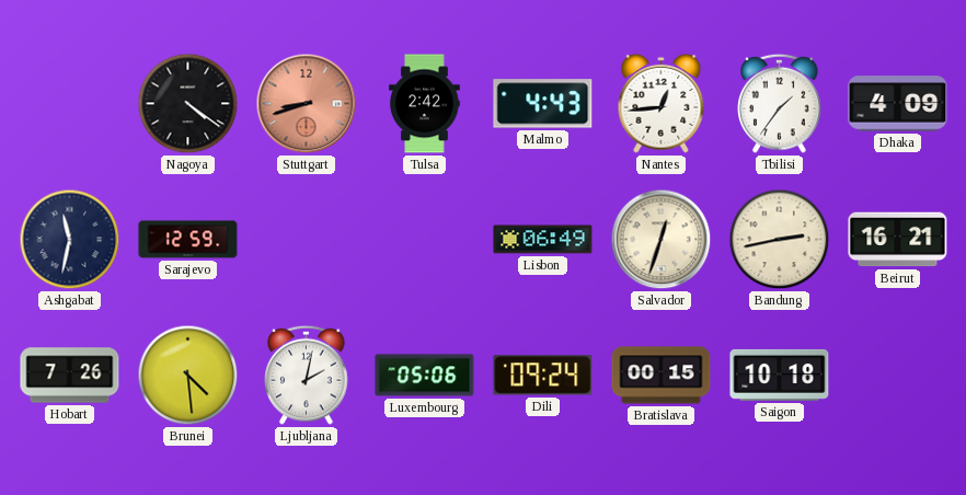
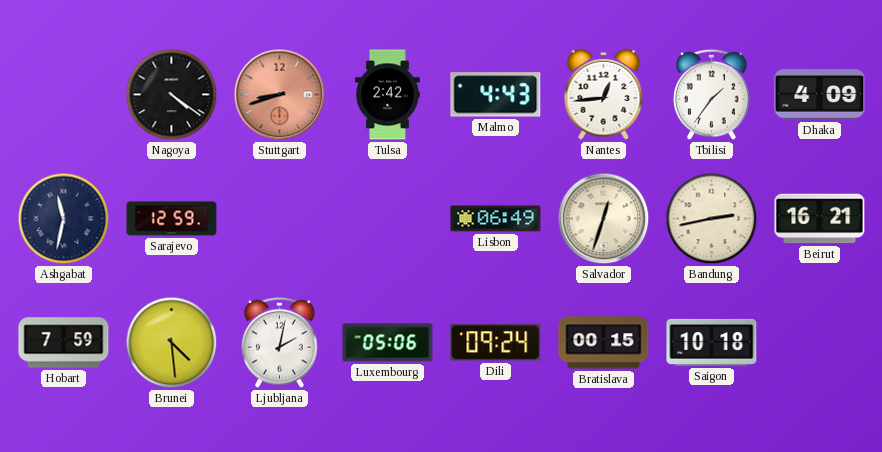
Hobart: 7:26 -> 7:59 (64, 343)
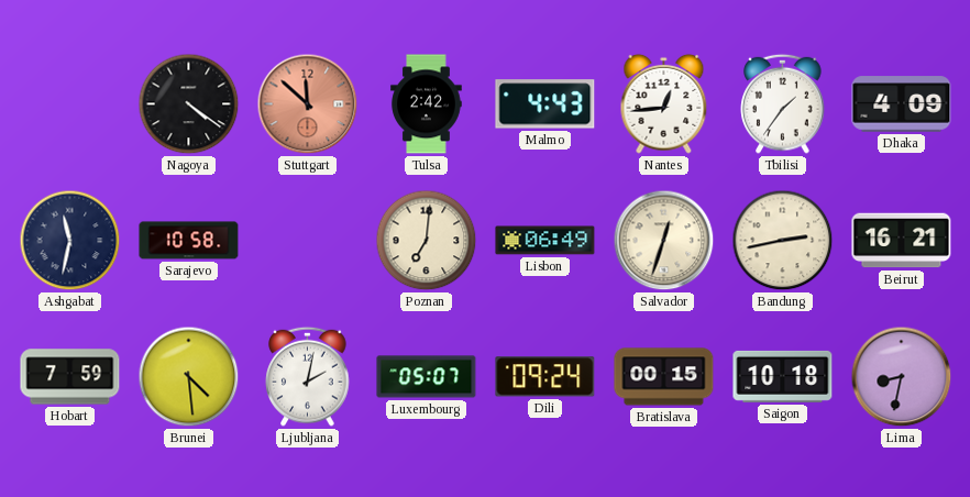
Stuttgart: 8:42 -> 11:52 (308, 104)
Sarajevo: 12:59 -> 10:58 (189, 241)
Poznan: none -> 7:01 (427, 241)
Luxembourg: 05:06 -> 05:07 (427, 377)
Lima: none -> 8:32 (902, 377)
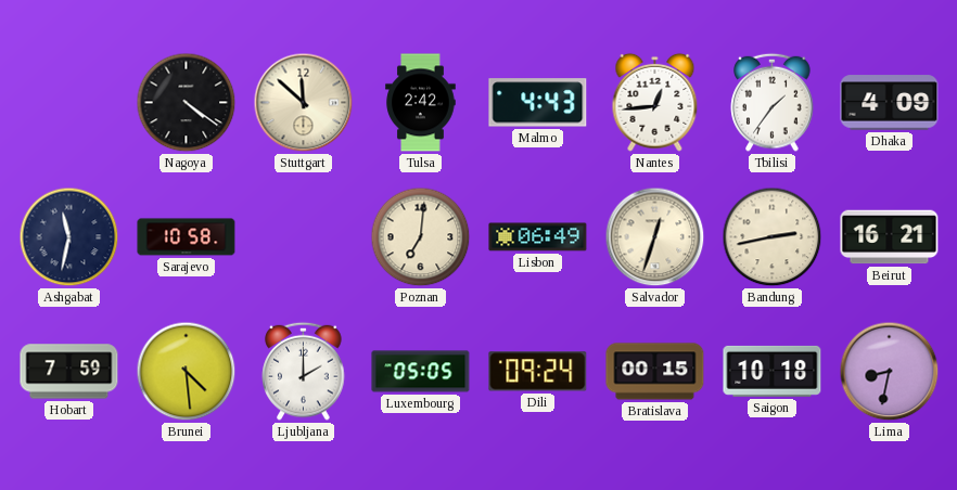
Stuttgart dial: salmon -> cream (304, 103)
Ljubljana: 2:02 -> 2:00 (304, 371)
Luxembourg: 05:07 -> 05:05 (421, 372)
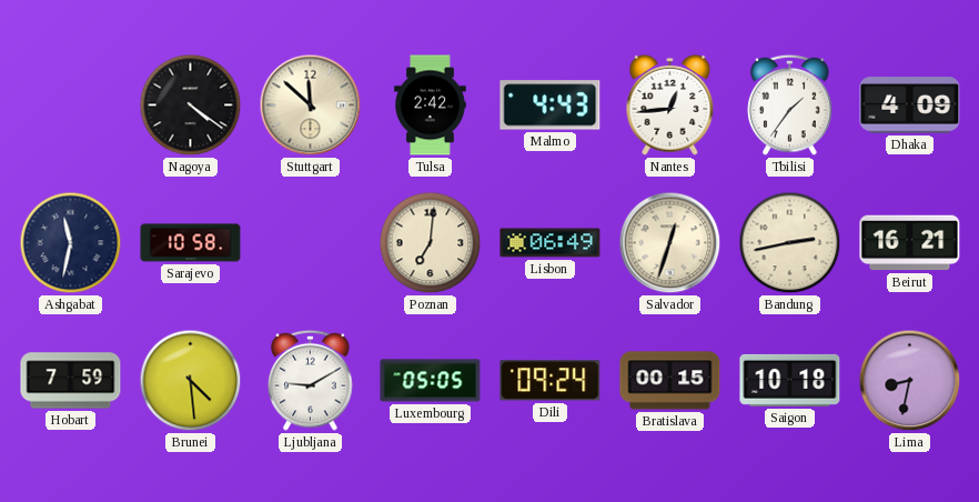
Ljubljana: 2:00 -> 9:10 (311, 380)
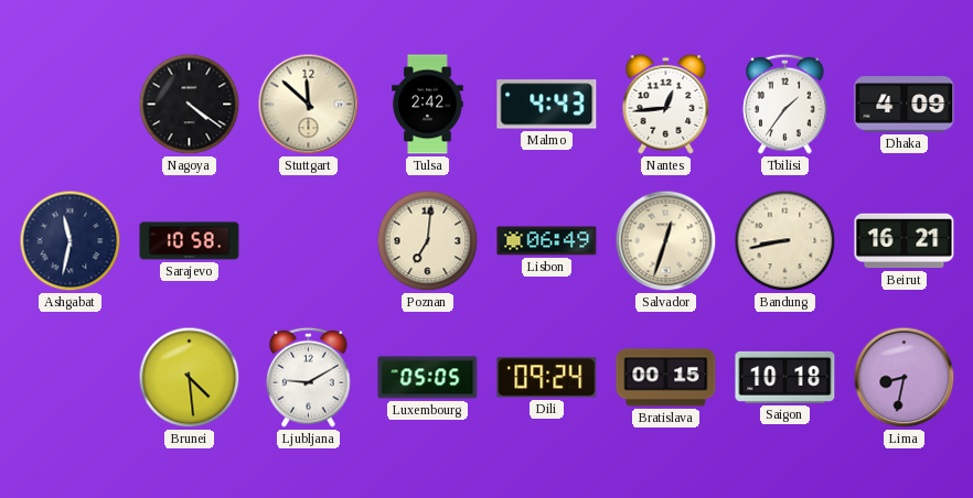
Bandung: 2:43 -> 8:43 (785, 241)
Hobart: 7:59 -> none (71, 381)
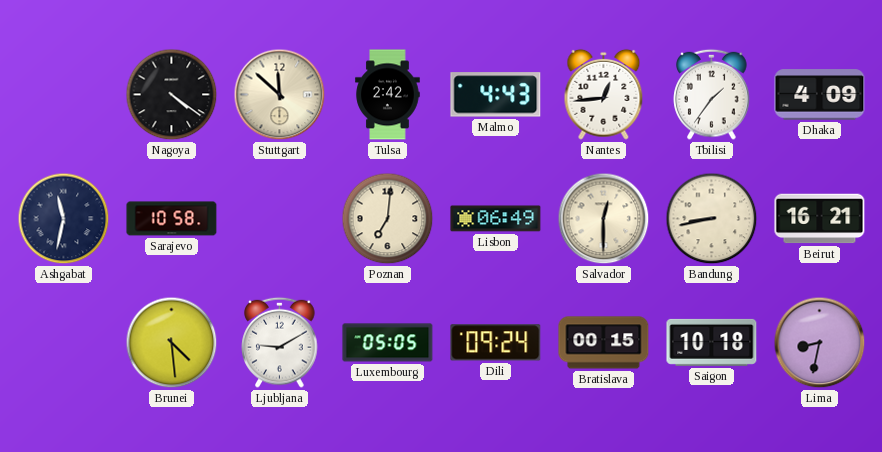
Salvador: 12:33 -> 12:30 (604, 219)
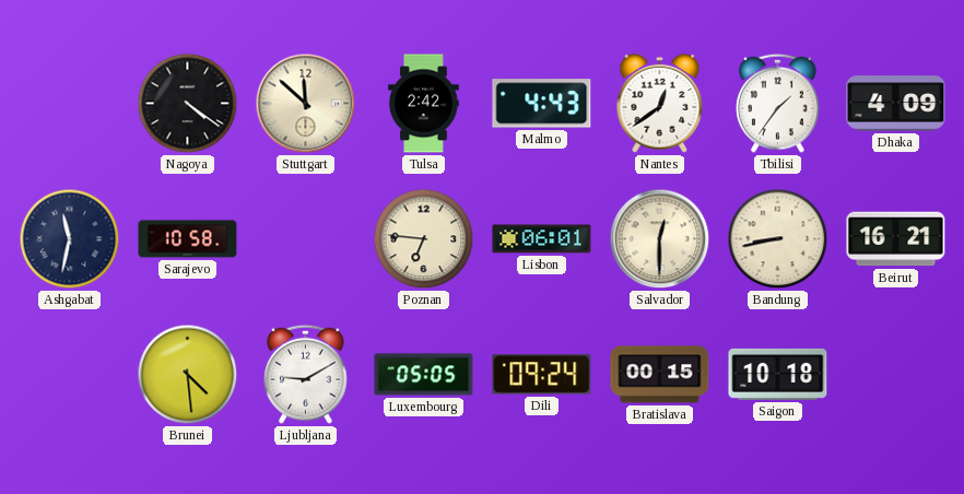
Nantes: 12:44 -> 12:39 (660, 103)
Poznan: 7:01 -> 6:46 (424, 239)
Lisbon: 06:49 -> 06:01 (542, 239)
Lima: 8:32 -> none (820, 343)
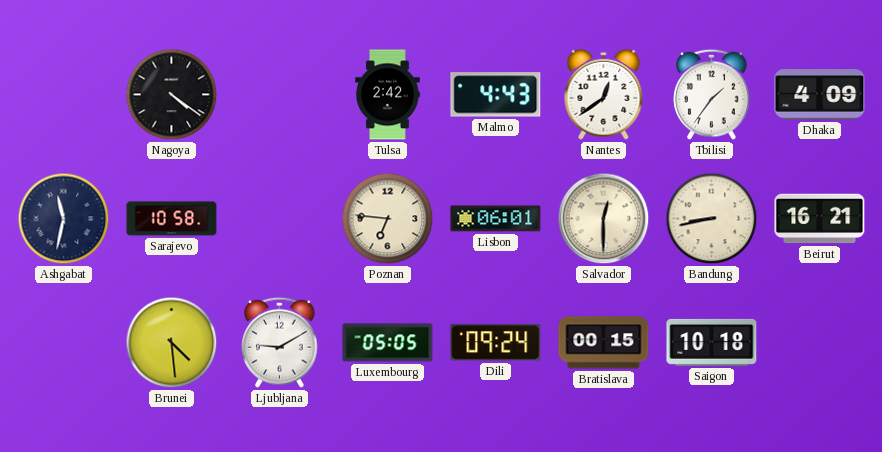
Stuttgart: 11:52 -> none (306, 104)
